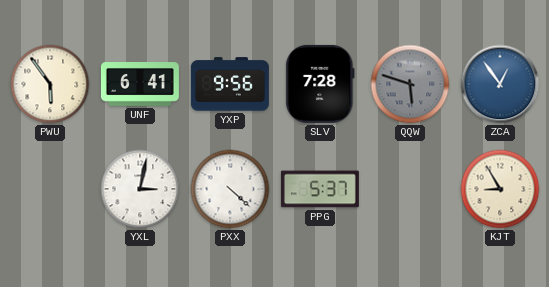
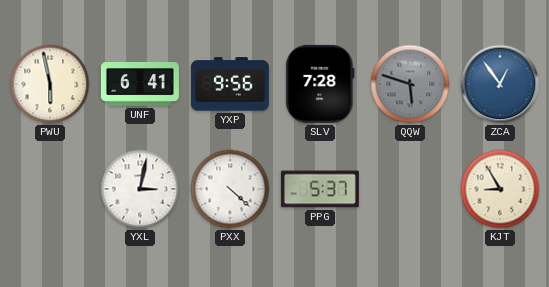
PWU: 5:54 -> 5:58 (50, 84)
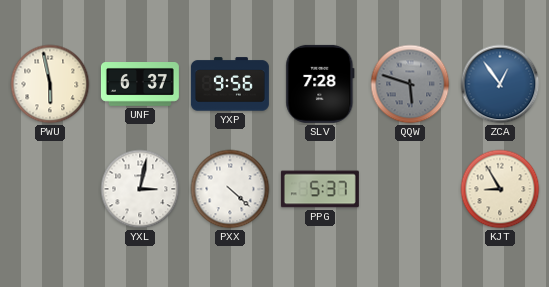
UNF: 6:41 -> 6:37 (140, 85)
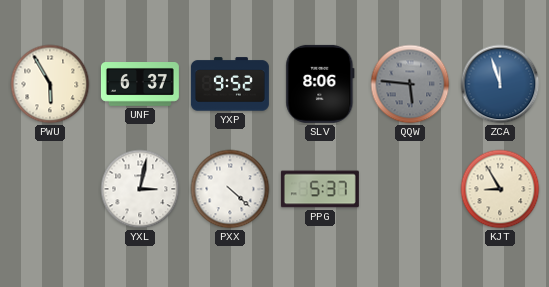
PWU: 5:58 -> 5:55 (50, 84)
YXP: 9:56 -> 9:52 (230, 84)
SLV: 7:28 -> 8:06 (320, 84)
QQW: 5:48 -> 5:46 (410, 84)
ZCA: 12:54 -> 11:57 (500, 84)
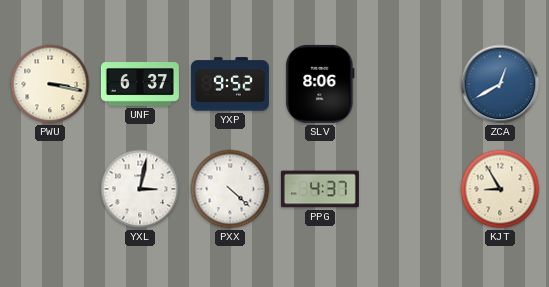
PWU: 5:55 -> 3:17 (50, 84)
QQW: 5:46 -> none (410, 84)
ZCA: 11:57 -> 12:40 (500, 84)
PPG: 5:37 -> 4:37 (320, 189)
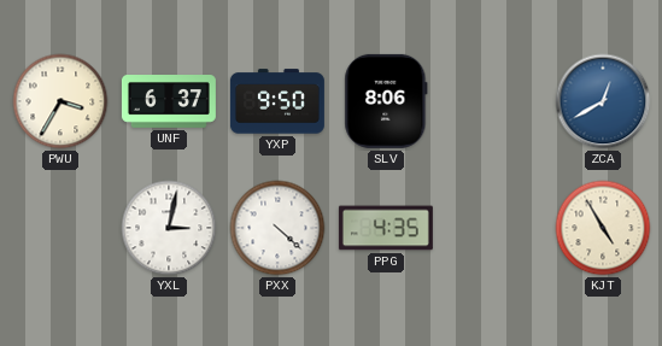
PWU: 3:17 -> 3:35 (60, 101)
YXP: 9:52 -> 9:50 (277, 101)
PPG: 4:37 -> 4:35 (386, 228)
KJT: 8:55 -> 4:55 (603, 228)
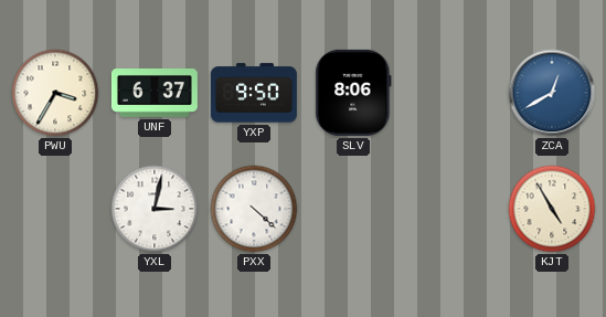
PPG: 4:35 -> none (386, 228)
